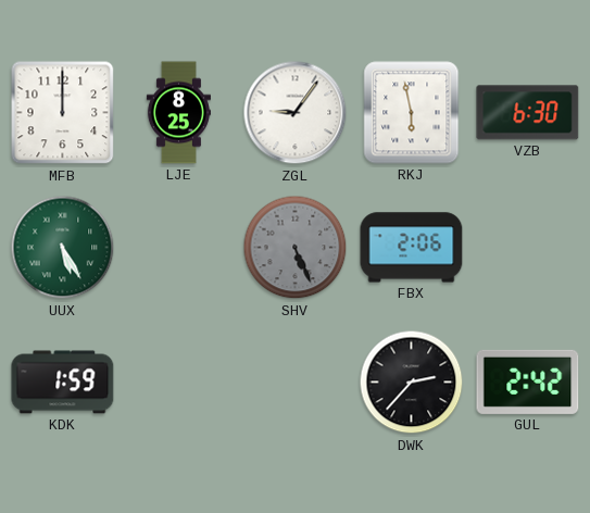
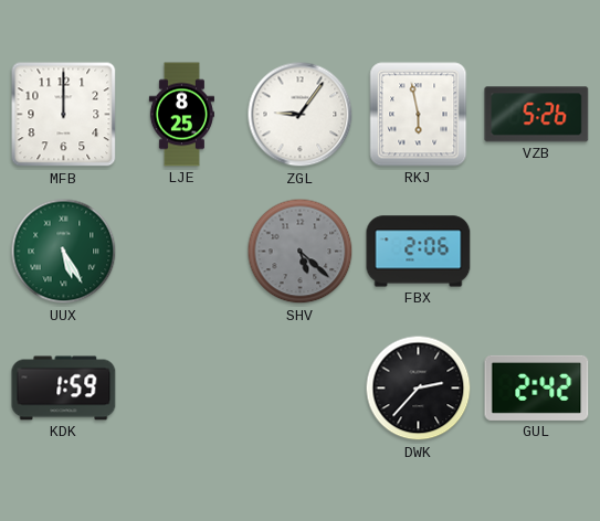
VZB: 6:30 -> 5:26 (537, 115)
SHV: 5:26 -> 5:22 (301, 252)
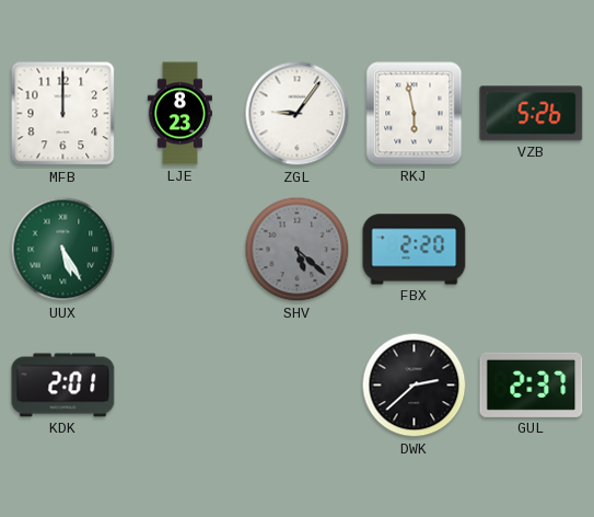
LJE: 8:25 -> 8:23 (179, 114)
FBX: 2:06 -> 2:20 (415, 250)
KDK: 1:59 -> 2:01 (63, 386)
DWK: 2:37 -> 2:38 (415, 386)
GUL: 2:42 -> 2:37 (532, 384)
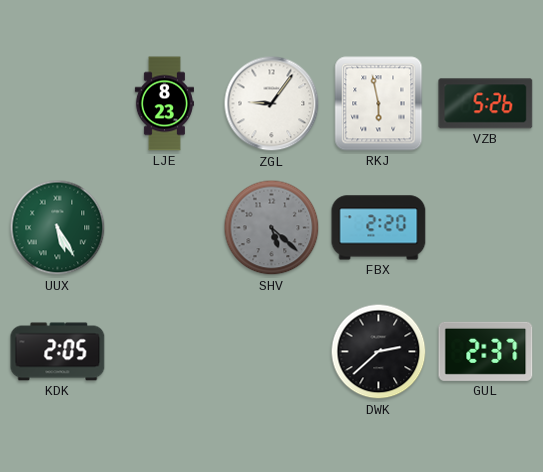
MFB: 12:00 -> none (63, 114)
KDK: 2:01 -> 2:05 (58, 352)
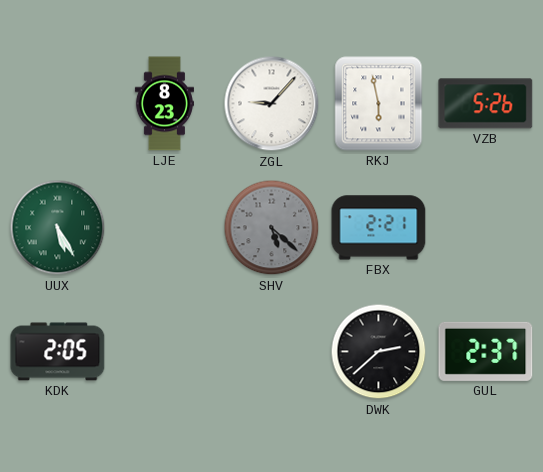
ZGL: 9:06 -> 9:07 (272, 104)
FBX: 2:20 -> 2:21 (379, 228)
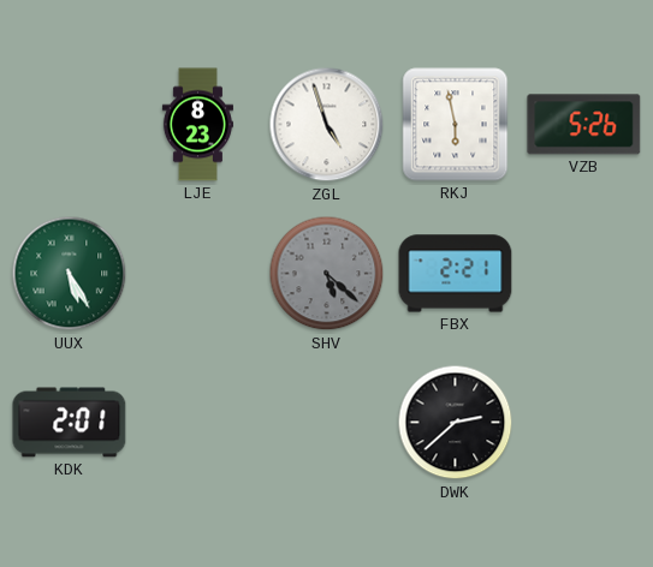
ZGL: 9:07 -> 4:57 (327, 125)
KDK: 2:05 -> 2:01 (70, 423)
GUL: 2:37 -> none (486, 351)
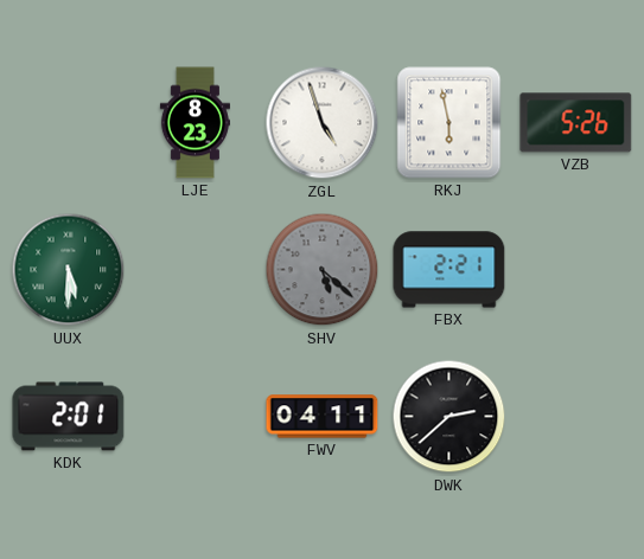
UUX: 5:25 -> 5:30 (69, 270)
FWV: none -> 04:11 (323, 417)
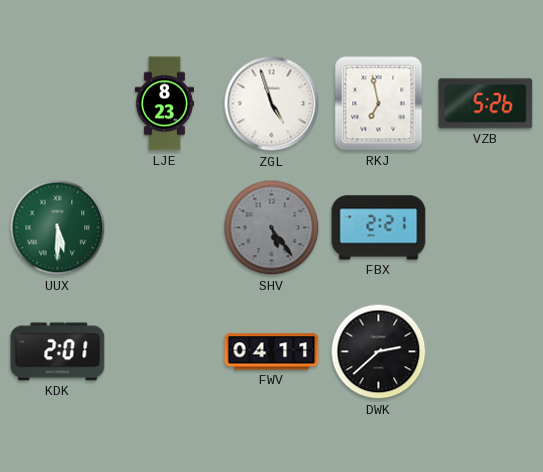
RKJ: 5:58 -> 6:58 (379, 104)
SHV: 5:22 -> 5:24 (272, 228)
